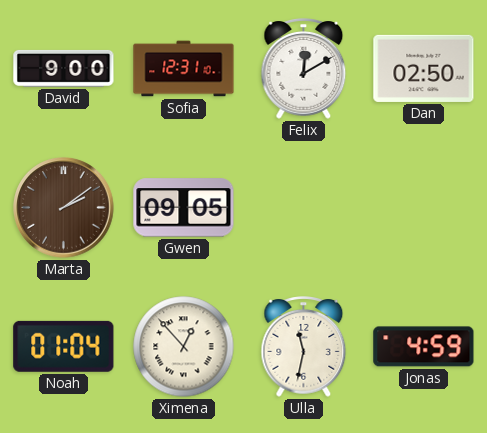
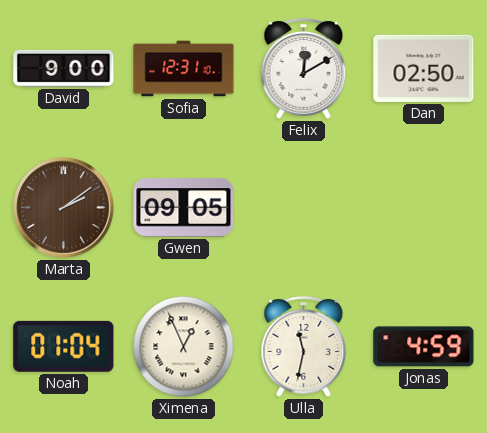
Ximena: 12:53 -> 12:56 (184, 347)
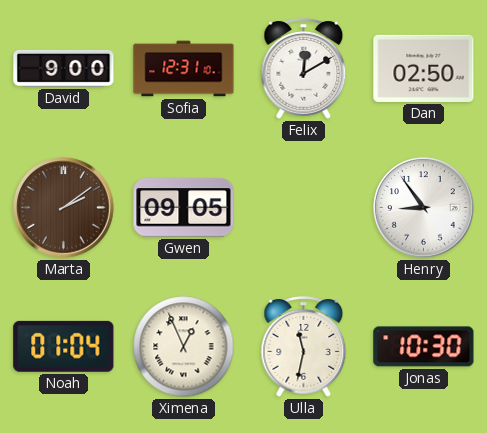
Henry: none -> 8:54 (424, 208)
Jonas: 4:59 -> 10:30 (424, 347)
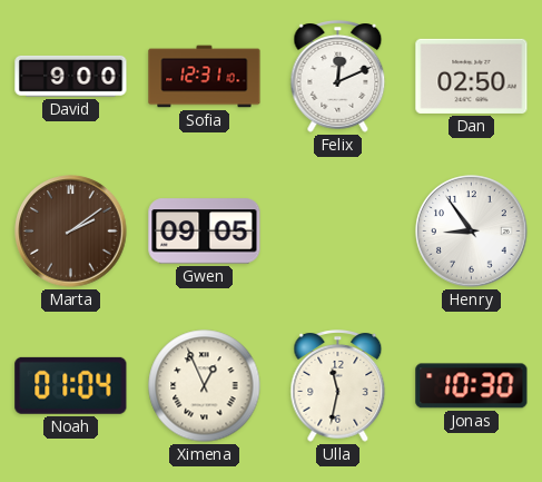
Felix: 12:10 -> 12:11 (338, 77)
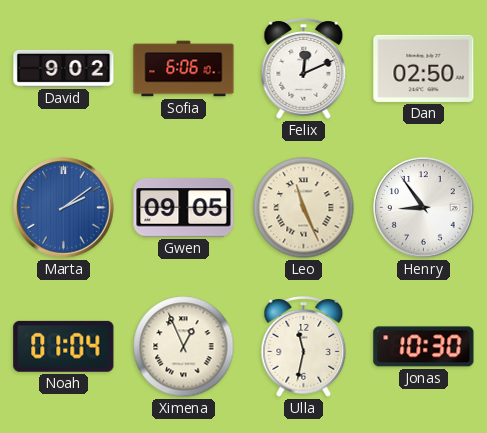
David: 9:00 -> 9:02 (64, 68)
Sofia: 12:31 -> 6:06 (184, 69)
Marta dial: brown -> blue (64, 208)
Leo: none -> 11:26 (304, 208)
